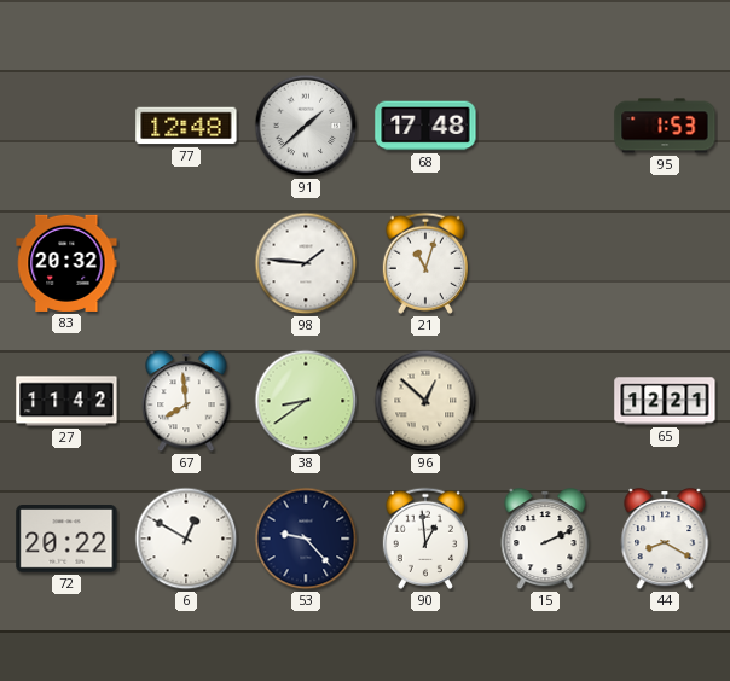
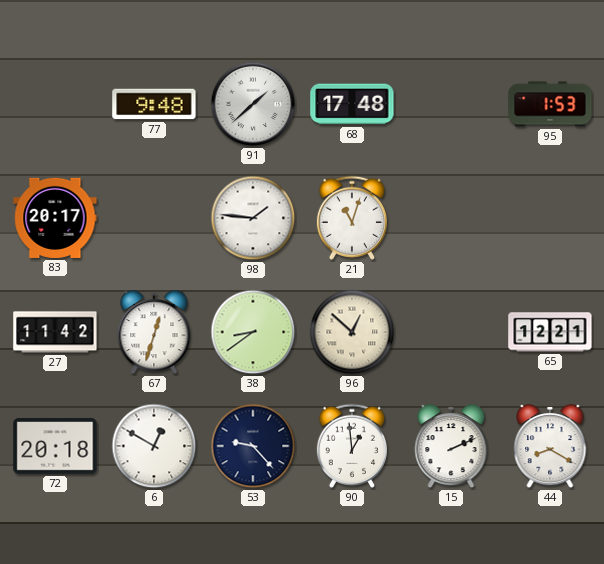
77: 12:48 -> 9:48 (154, 104)
83: 20:32 -> 20:17 (55, 218)
67: 7:59 -> 12:33 (154, 333)
72: 20:22 -> 20:18 (55, 446)
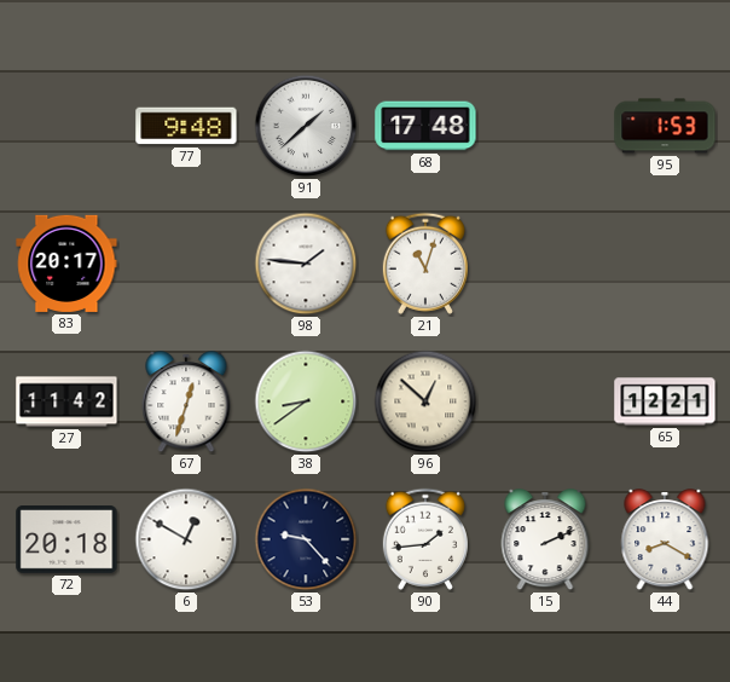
90: 12:59 -> 1:44 (425, 539)
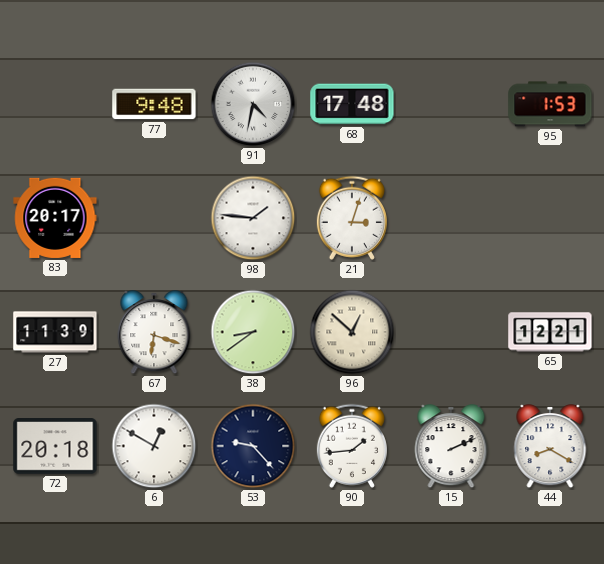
91: 1:38 -> 4:32 (253, 104)
21: 11:03 -> 3:03 (352, 218)
27: 11:42 -> 11:39 (55, 332)
67: 12:33 -> 6:18 (154, 333)
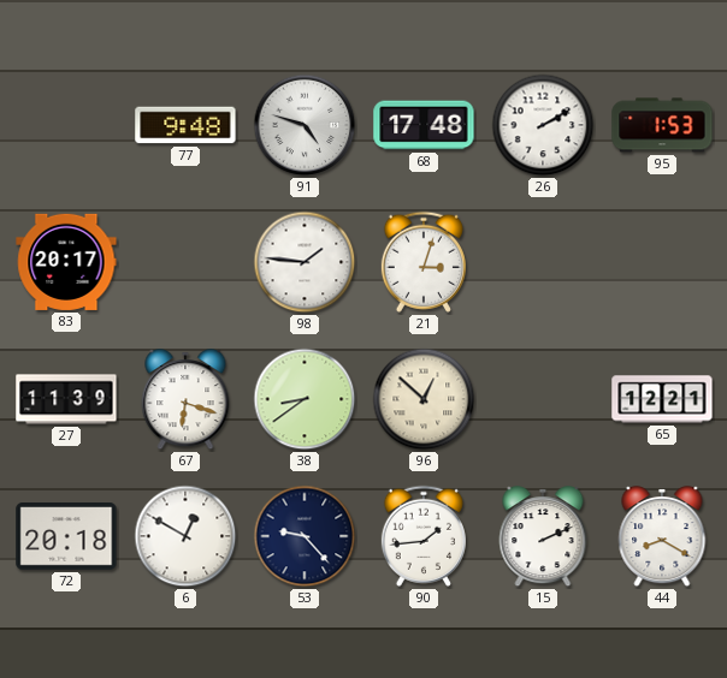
91: 4:32 -> 4:48 (305, 125)
26: none -> 2:10 (543, 125)
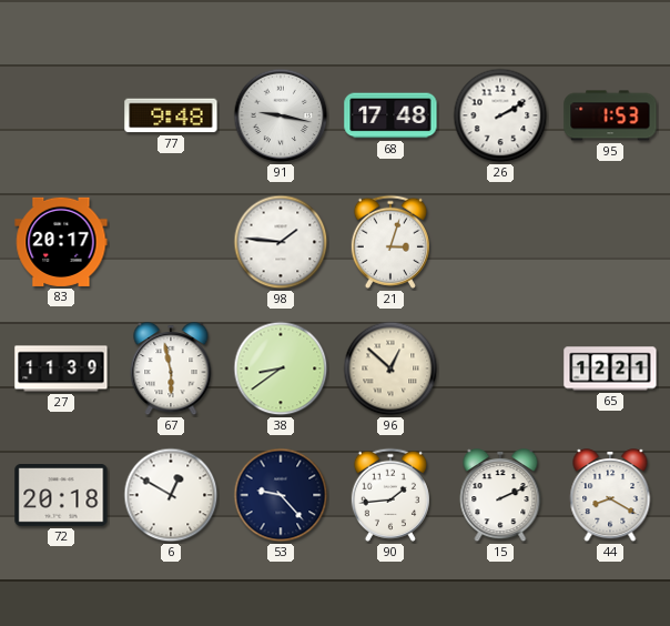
91: 4:48 -> 9:17 (281, 115)
67: 6:18 -> 5:58 (171, 370)
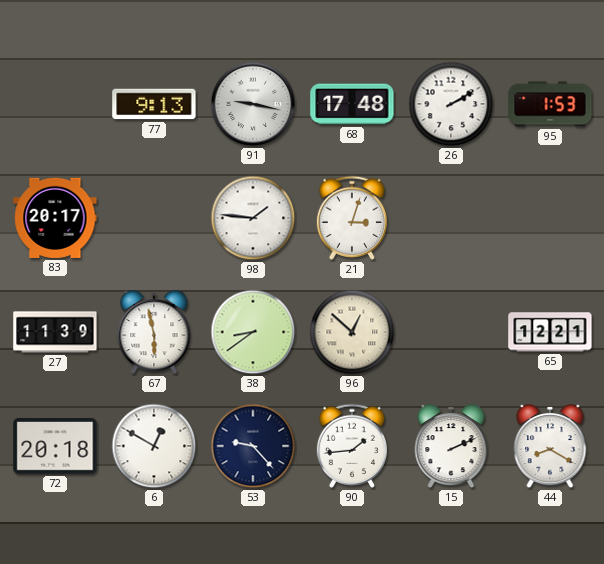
77: 9:48 -> 9:13 (154, 104)
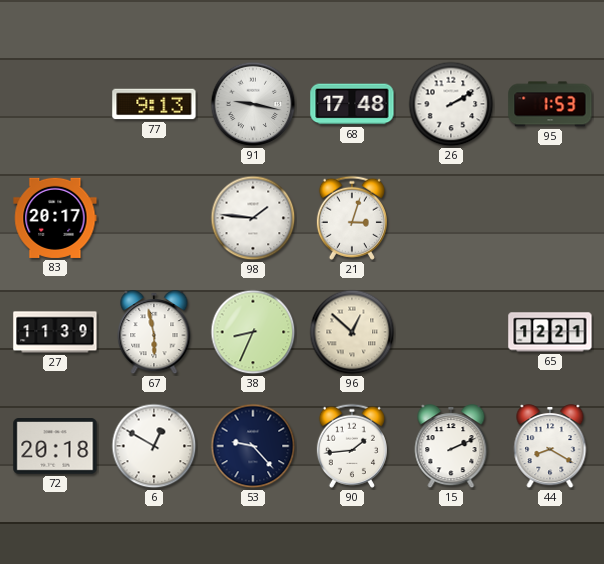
38: 8:39 -> 8:34 (253, 332)
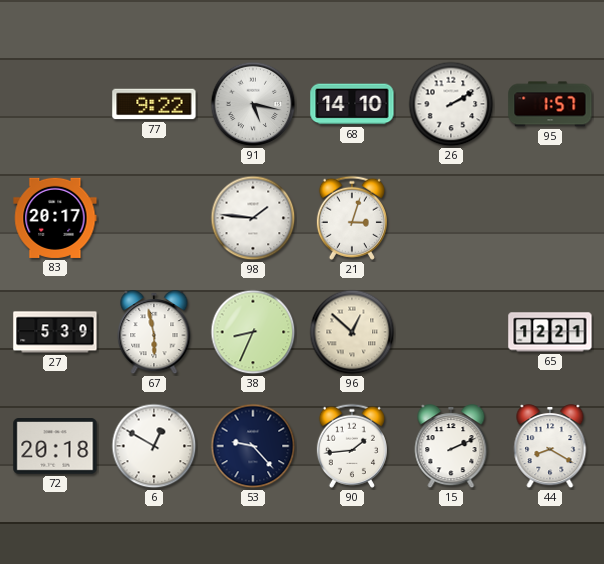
77: 9:13 -> 9:22 (154, 104)
91: 9:17 -> 5:17 (253, 104)
68: 17:48 -> 14:10 (352, 104)
95: 1:53 -> 1:57 (550, 104)
27: 11:39 -> 5:39 (55, 332)
